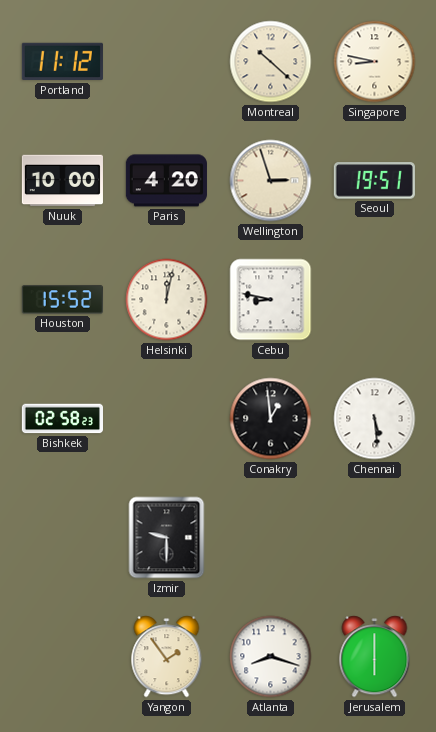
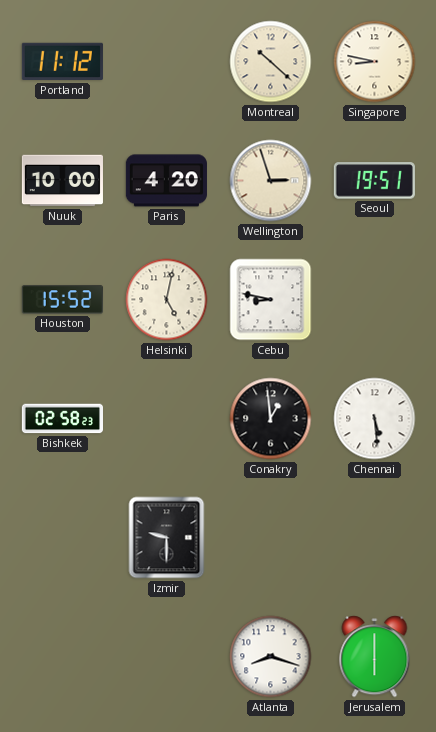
Helsinki: 12:02 -> 5:02 (167, 300)
Yangon: 1:54 -> none (167, 657)
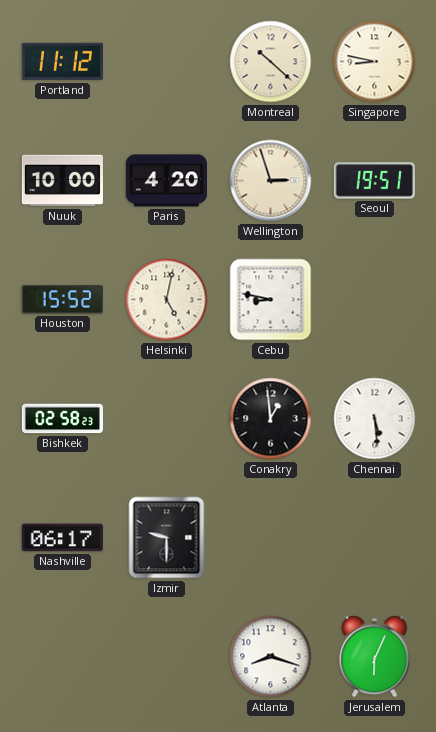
Nashville: none -> 06:17 (62, 538)
Jerusalem: 6:00 -> 6:04 (375, 657)
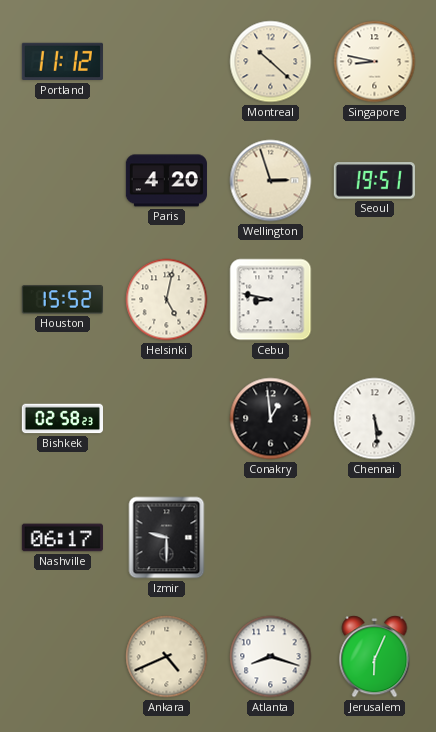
Nuuk: 10:00 -> none (62, 181)
Ankara: none -> 4:41 (167, 657)
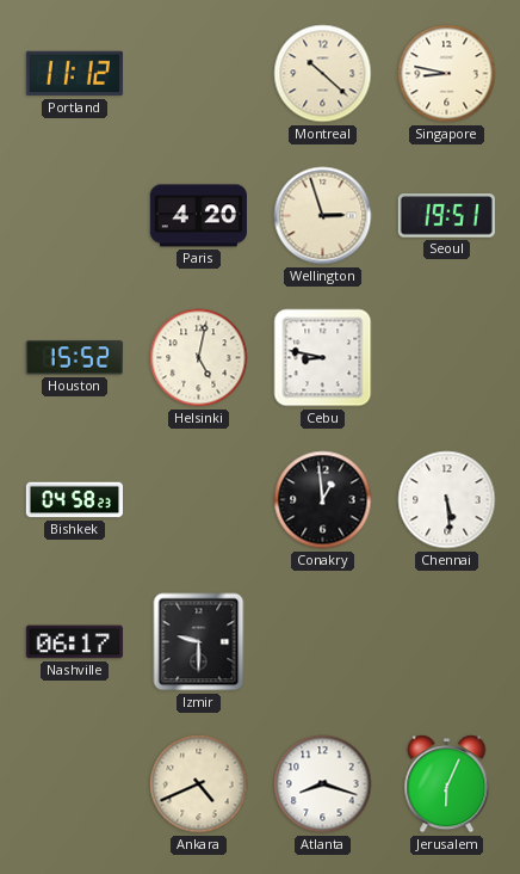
Bishkek: 02:58 -> 04:58 (74, 500)
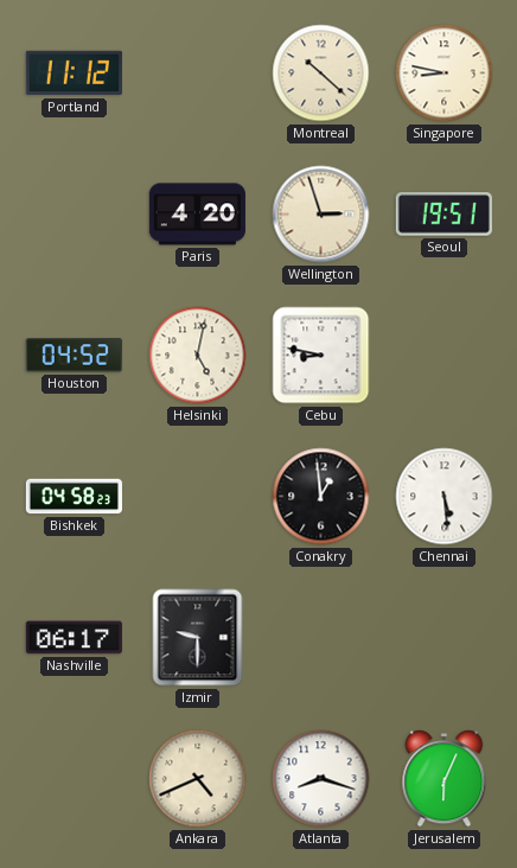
Houston: 15:52 -> 04:52 (74, 356)
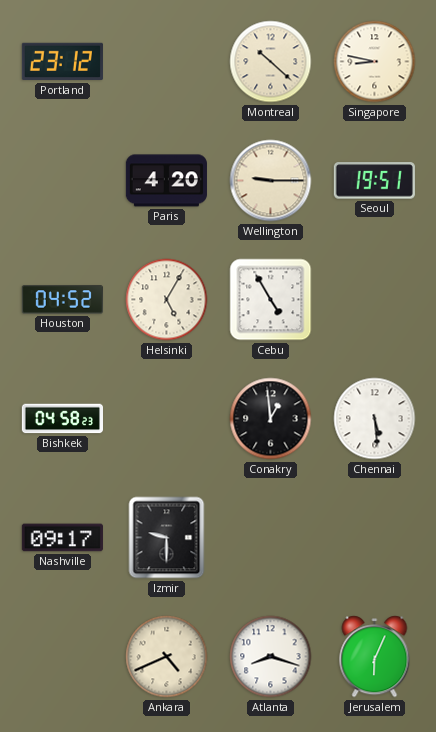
Portland: 11:12 -> 23:12 (62, 62)
Wellington: 2:57 -> 9:15 (271, 181)
Helsinki: 5:02 -> 5:05 (167, 300)
Cebu: 8:47 -> 4:55 (271, 300)
Nashville: 06:17 -> 09:17 (62, 538)
